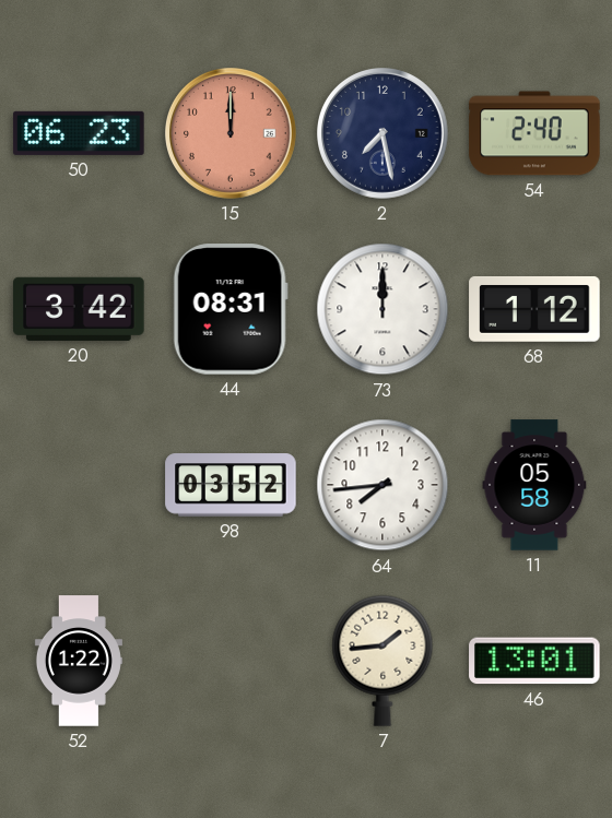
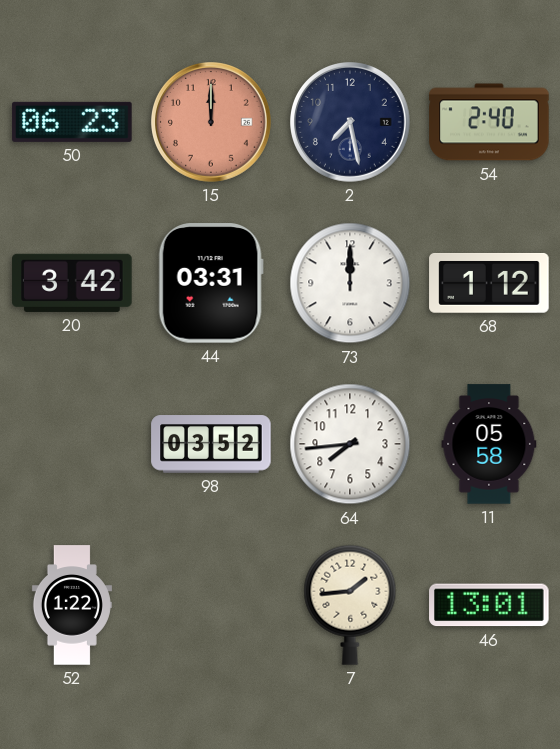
44: 08:31 -> 03:31 (211, 283)
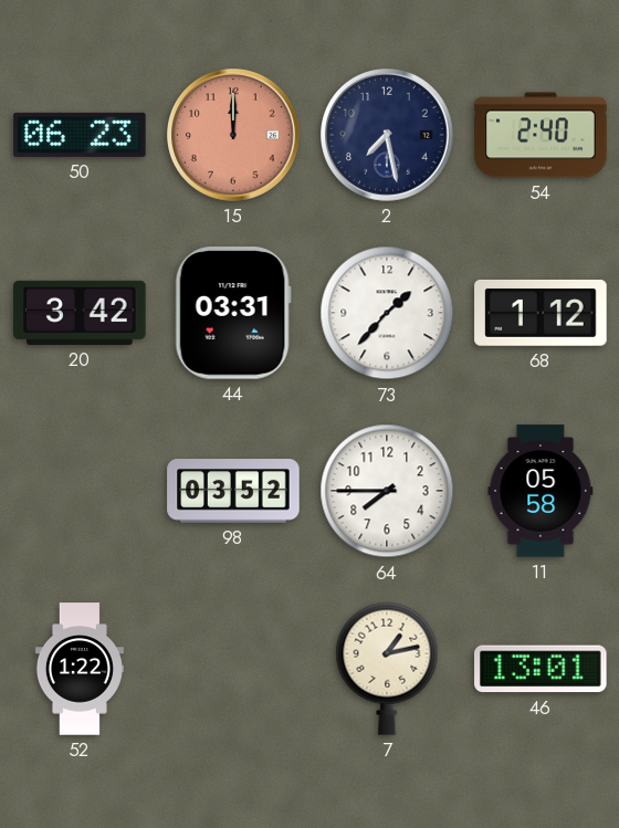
73: 12:00 -> 1:37 (387, 313)
64: 7:44 -> 7:45 (387, 491)
7: 1:44 -> 1:13 (387, 669)
